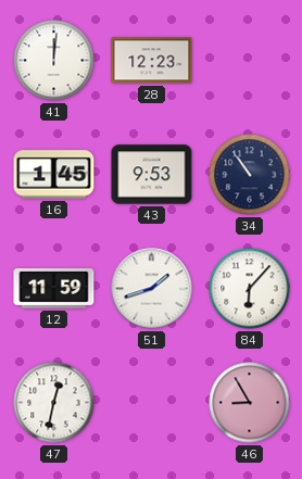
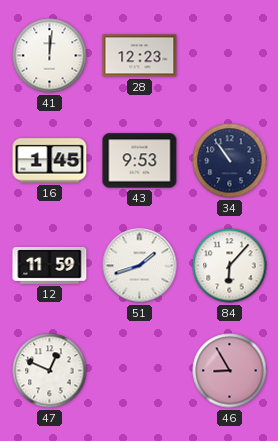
47: 12:32 -> 12:49 (50, 371)
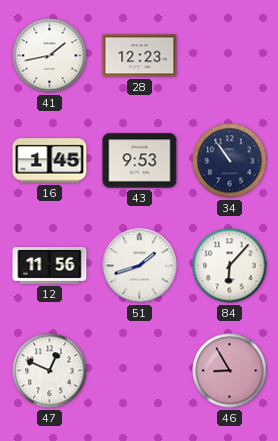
41: 12:01 -> 1:43 (50, 56)
12: 11:59 -> 11:56 (50, 266)
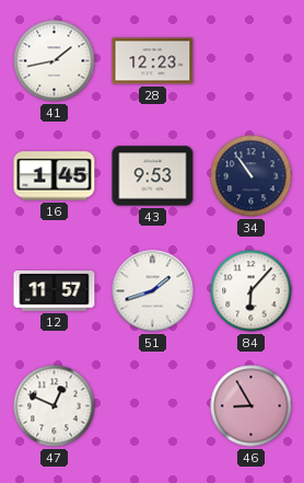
12: 11:56 -> 11:57 (55, 291)
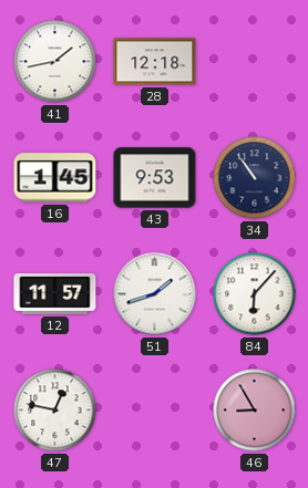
28: 12:23 -> 12:18 (155, 62)
47: 12:49 -> 12:47 (55, 411)
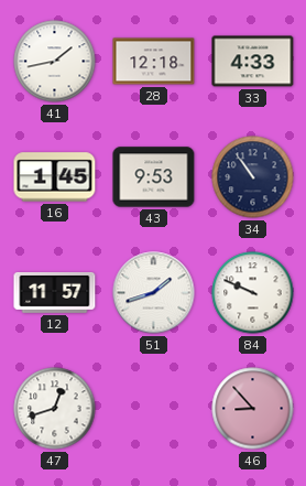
33: none -> 4:33 (253, 62)
84: 6:07 -> 9:49 (253, 293)
47: 12:47 -> 12:42 (55, 409)
46: 8:55 -> 8:53 (253, 409)
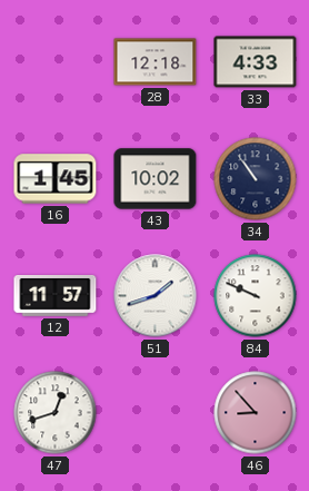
41: 1:43 -> none (55, 62)
43: 9:53 -> 10:02 (156, 179)
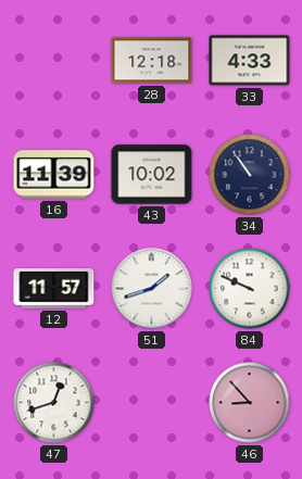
16: 1:45 -> 11:39 (54, 175)
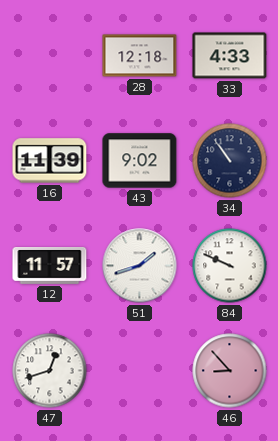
43: 10:02 -> 9:02 (140, 161)
